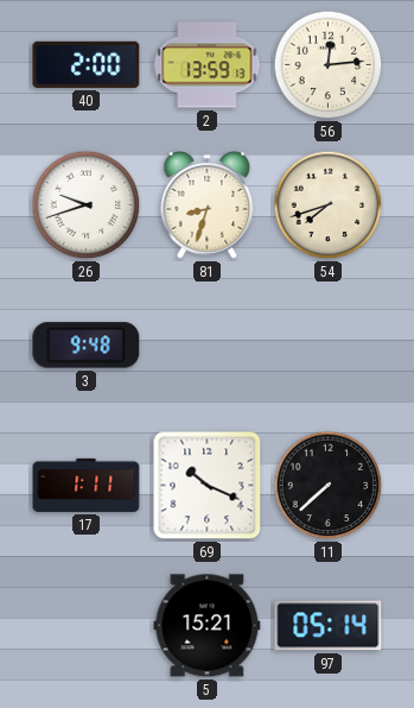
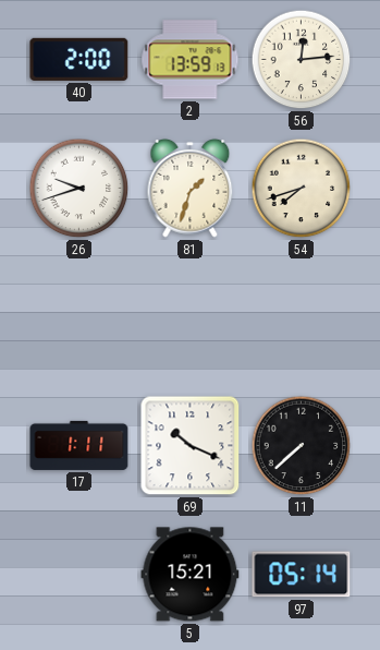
81: 8:33 -> 1:33 (191, 188)
3: 9:48 -> none (87, 346)
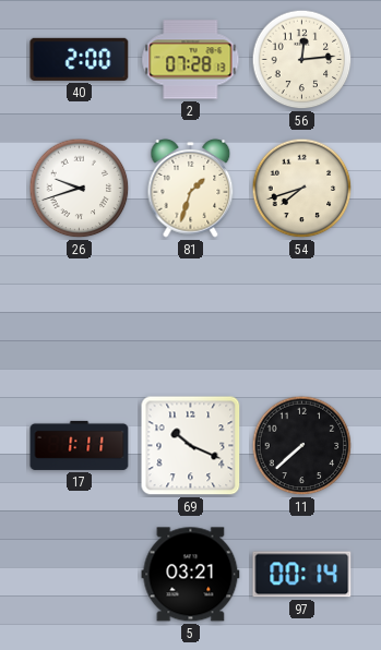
2: 13:59 -> 07:28 (191, 60)
5: 15:21 -> 03:21 (191, 575)
97: 05:14 -> 00:14 (302, 575)
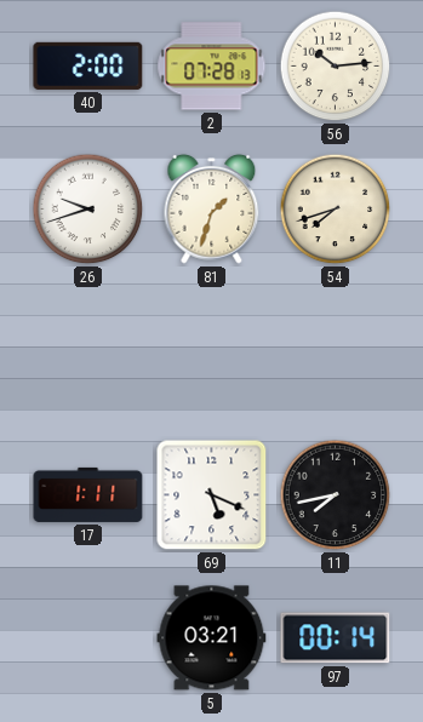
56: 12:14 -> 10:14 (336, 67)
69: 10:19 -> 5:19 (212, 495)
11: 7:38 -> 7:43 (336, 495)
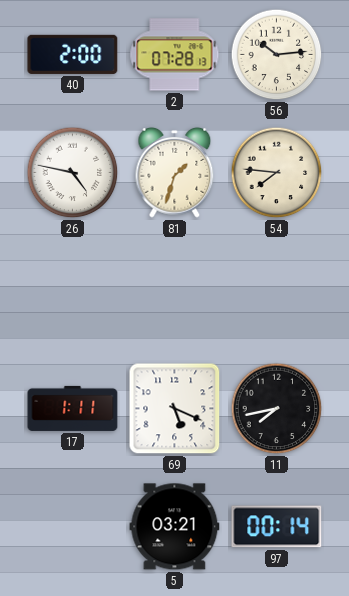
26: 9:42 -> 4:47 (73, 173)
54: 7:42 -> 7:46 (277, 173)
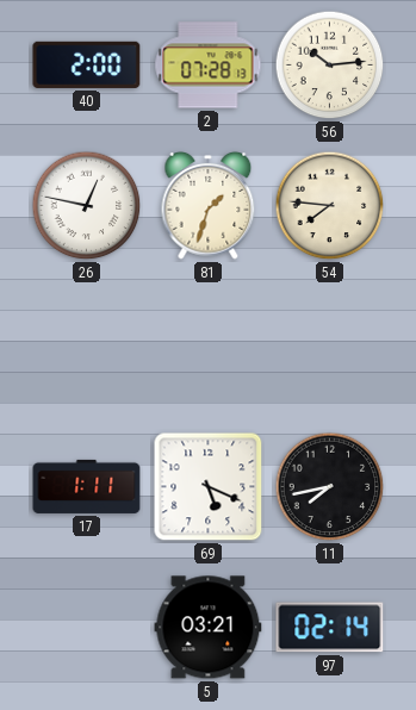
26: 4:47 -> 12:47 (87, 206)
97: 00:14 -> 02:14 (330, 628)
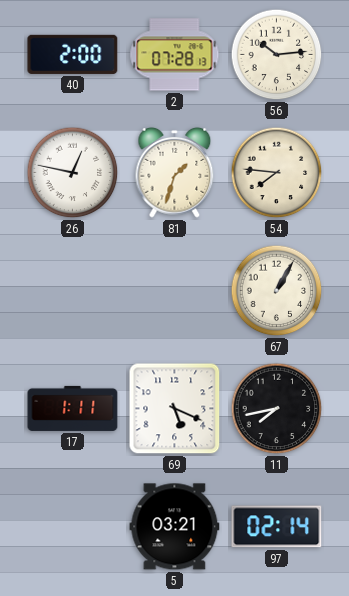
67: none -> 1:05 (277, 291)
